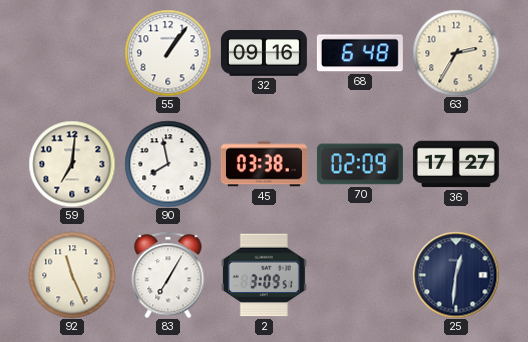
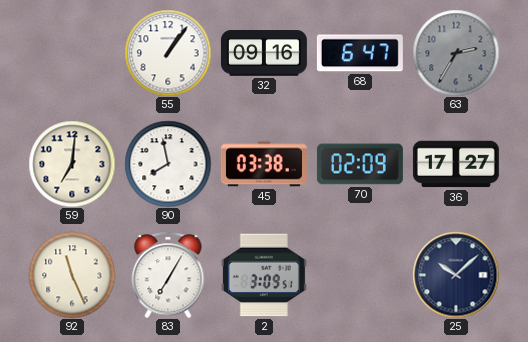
68: 6:48 -> 6:47 (360, 53)
63 dial: cream -> grey (456, 53)
25: 12:31 -> 10:08 (456, 275)
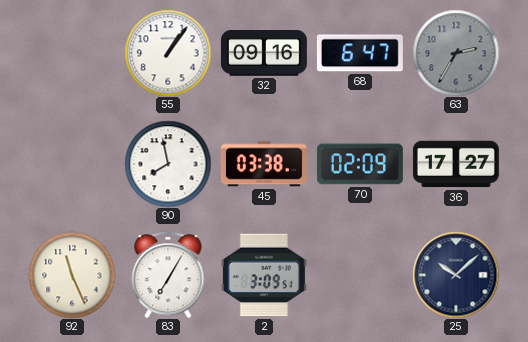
59: 7:01 -> none (72, 164)
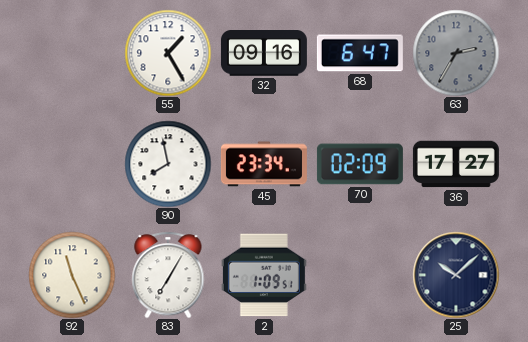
55: 1:06 -> 1:25 (168, 53)
45: 03:38 -> 23:34 (264, 164)
2: 3:09 -> 1:09 (264, 275)
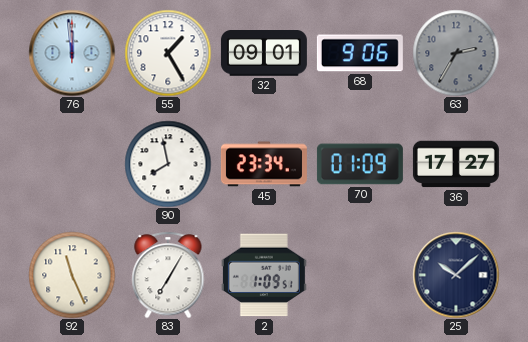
76: none -> 11:59 (72, 53)
32: 09:16 -> 09:01 (264, 53)
68: 6:47 -> 9:06 (360, 53)
70: 02:09 -> 01:09 (360, 164)
